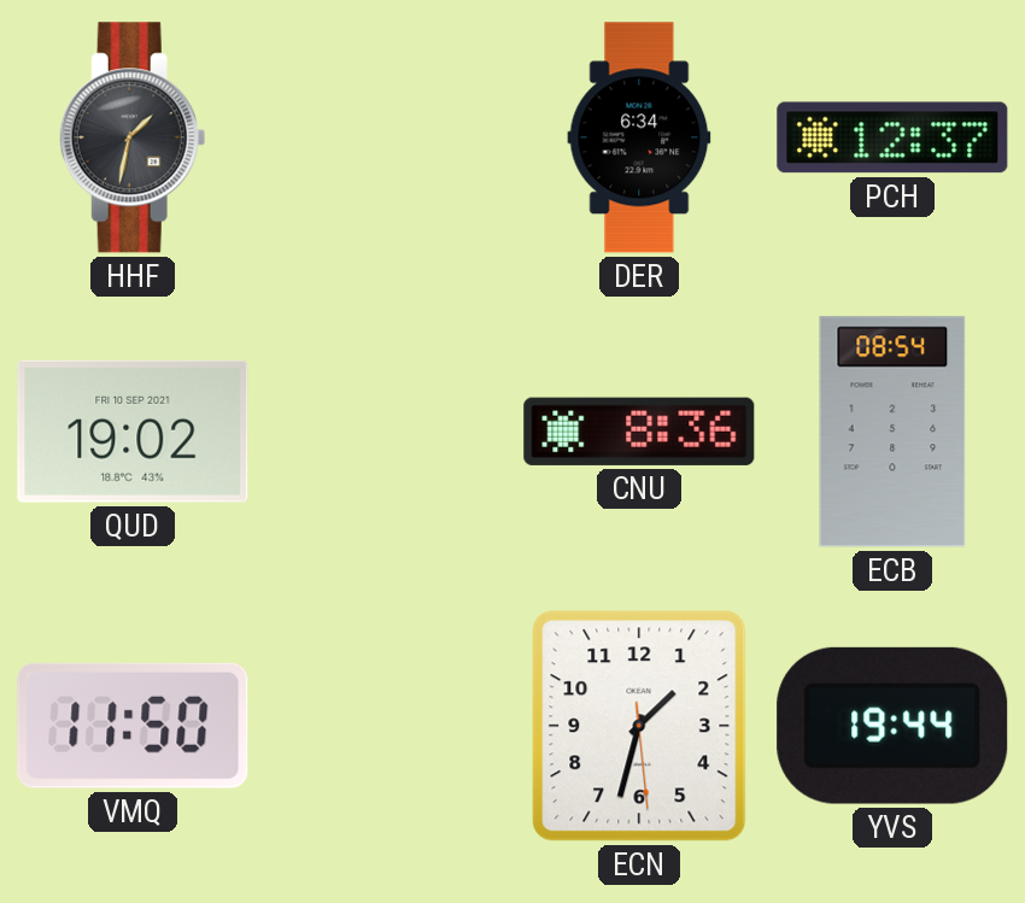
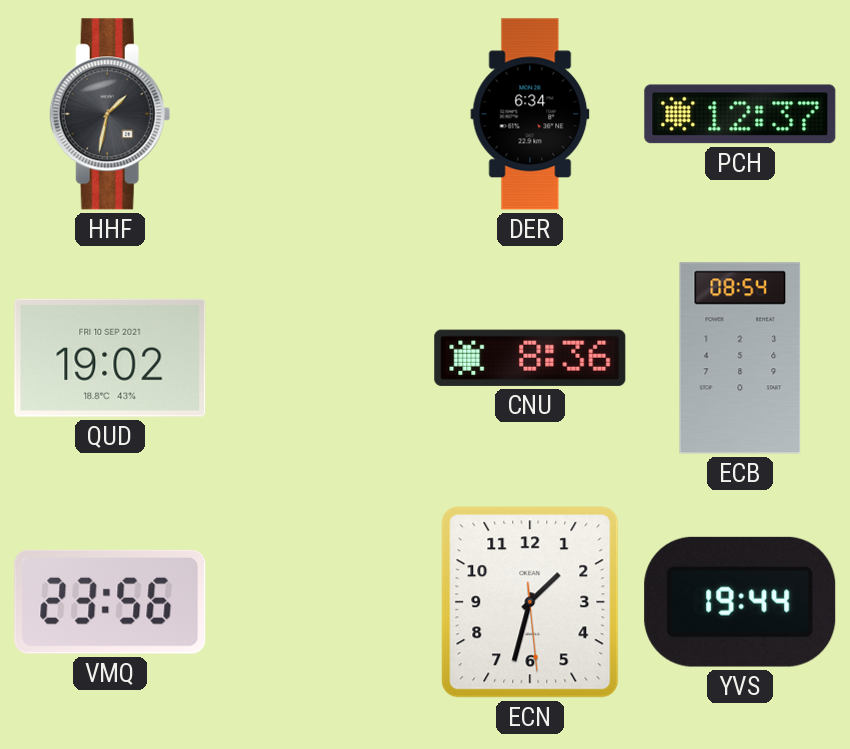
VMQ: 11:50 -> 23:56 (110, 602)
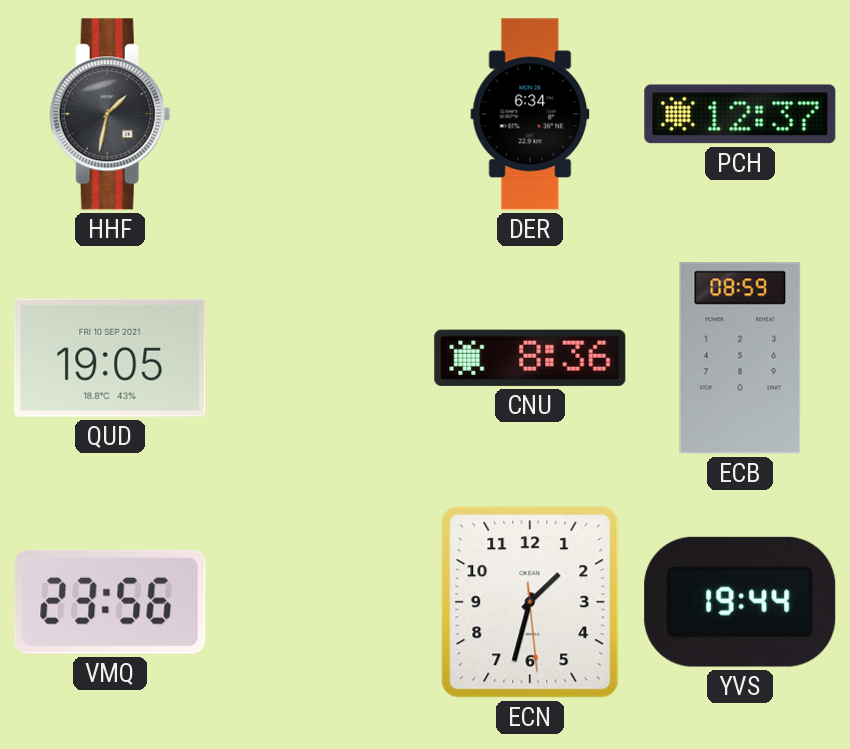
QUD: 19:02 -> 19:05 (110, 358)
ECB: 08:54 -> 08:59 (740, 358)
